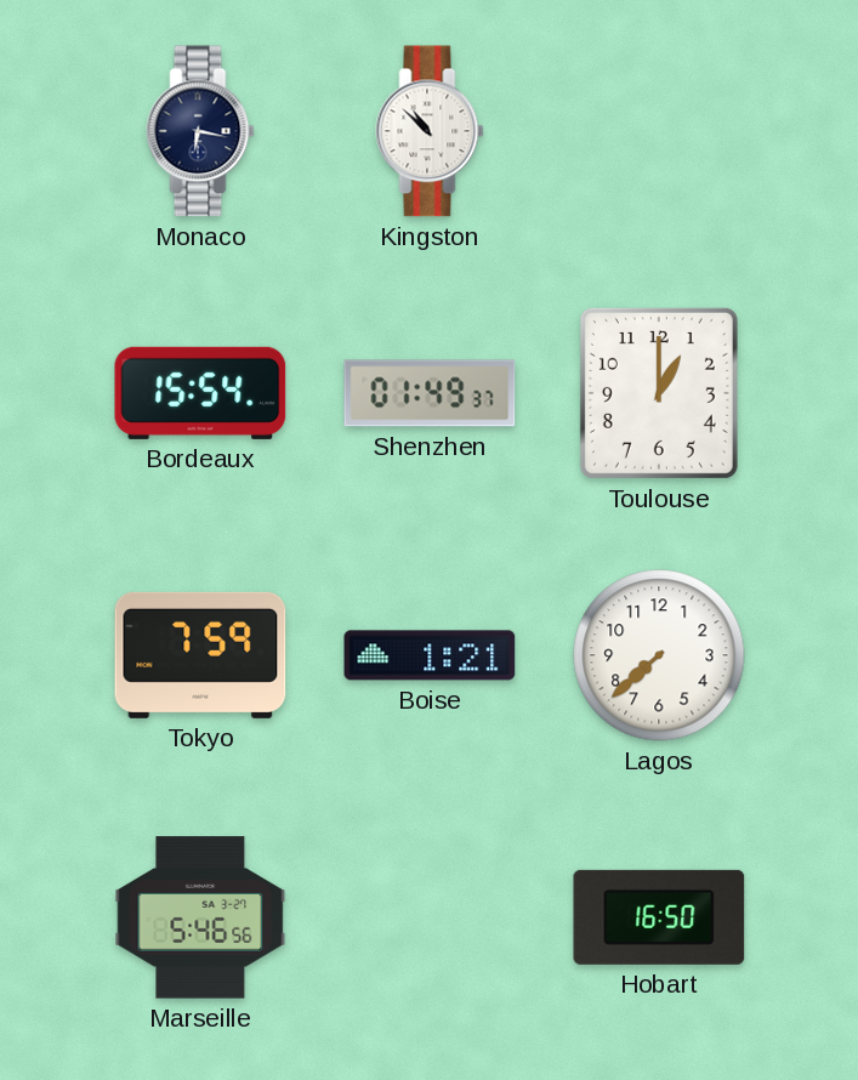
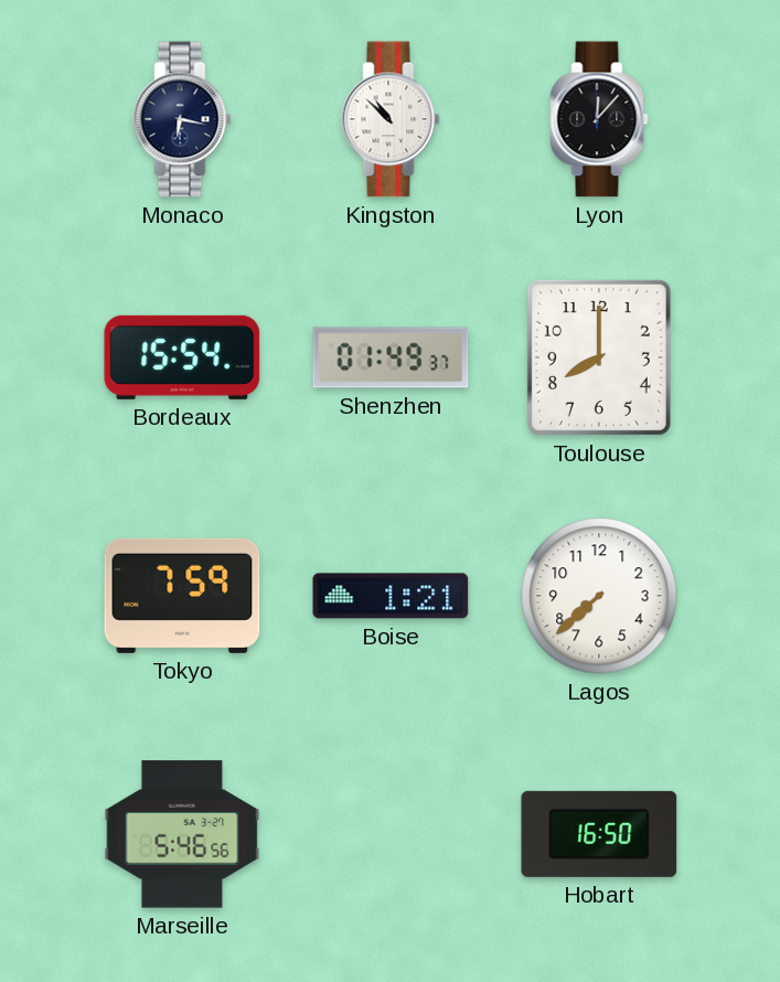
Lyon: none -> 12:07 (599, 119)
Toulouse: 1:00 -> 8:00 (599, 357)
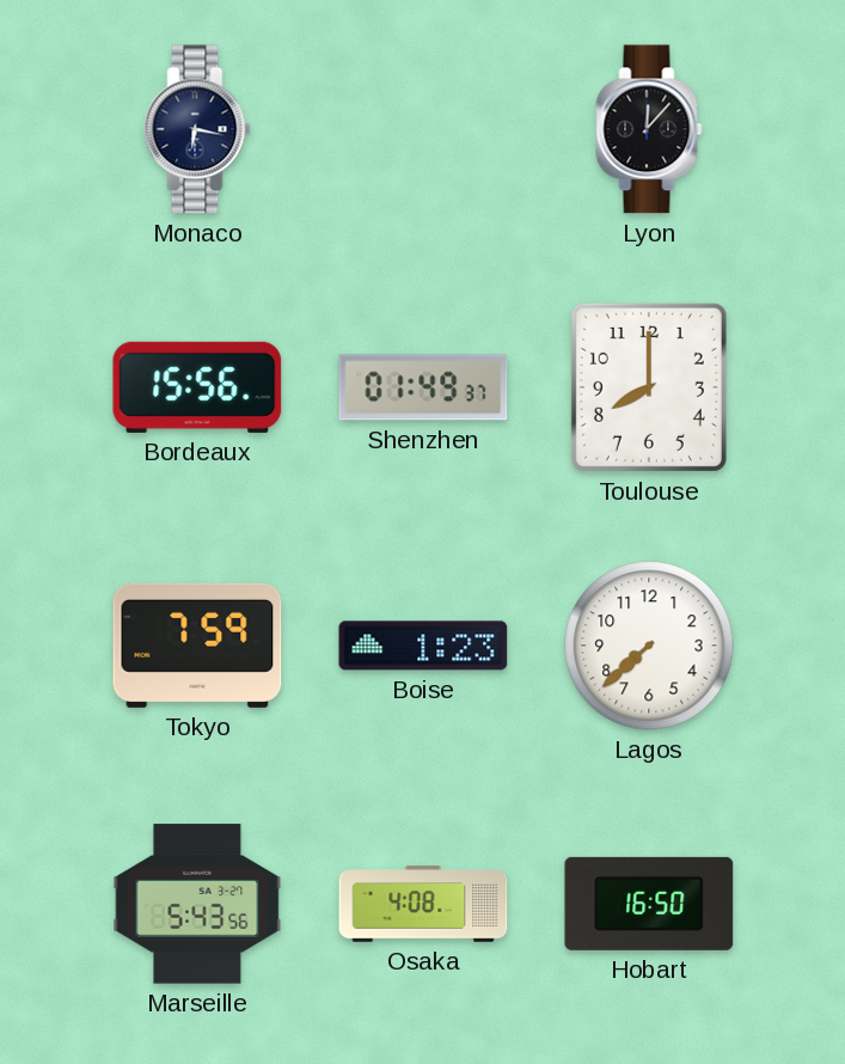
Kingston: 10:52 -> none (391, 119)
Bordeaux: 15:54 -> 15:56 (197, 387)
Boise: 1:21 -> 1:23 (423, 646)
Marseille: 5:46 -> 5:43 (197, 904)
Osaka: none -> 4:08 (423, 904)
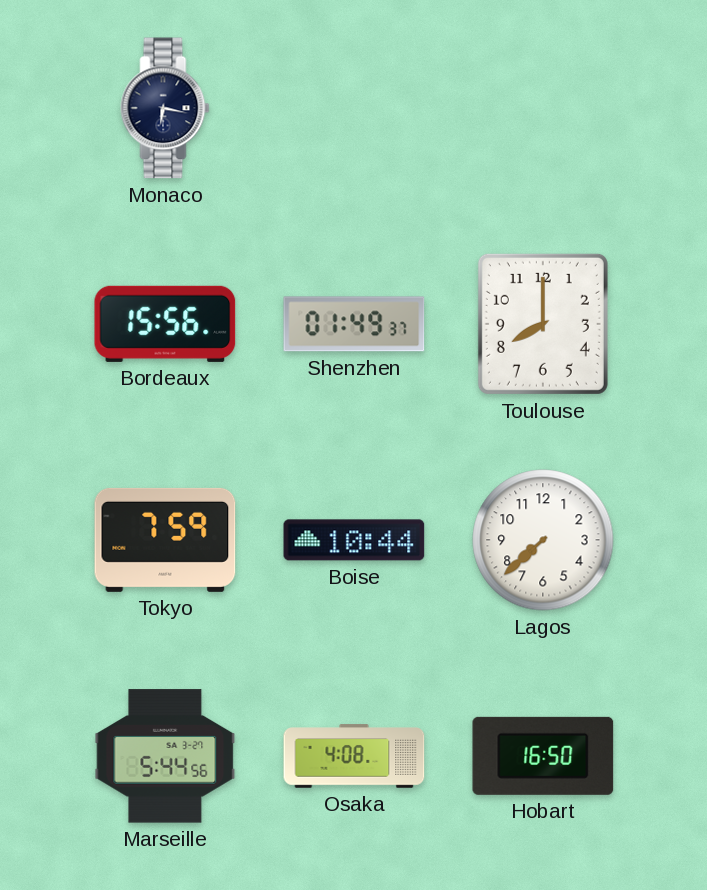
Lyon: 12:07 -> none (649, 129)
Boise: 1:23 -> 10:44 (354, 540)
Marseille: 5:43 -> 5:44 (165, 756)
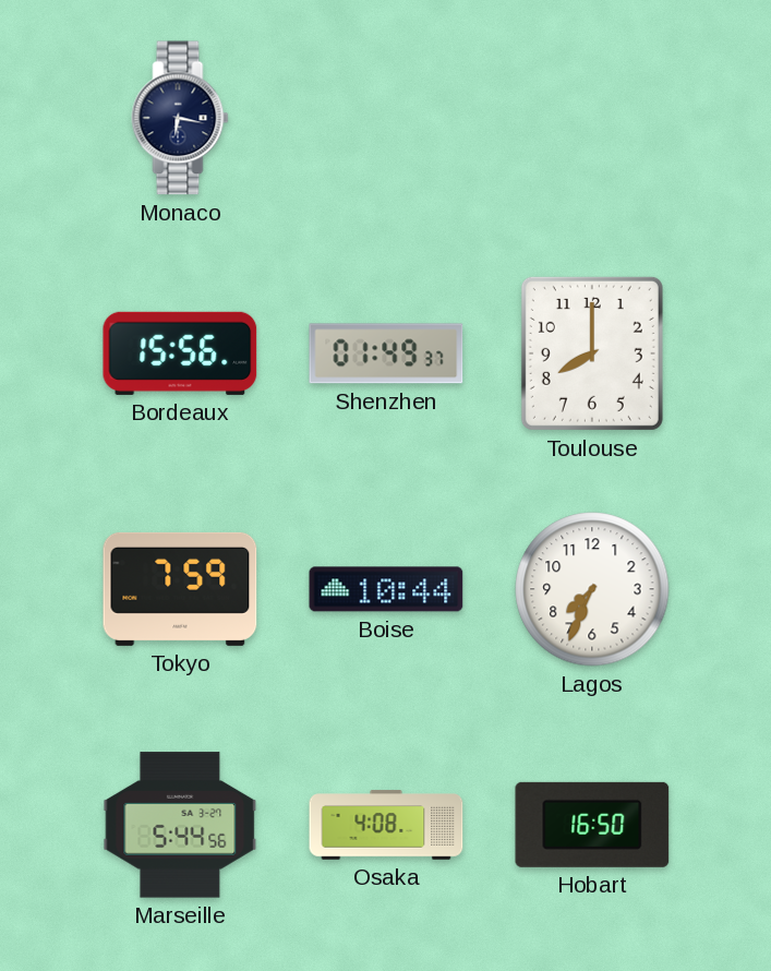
Lagos: 7:38 -> 7:34 (592, 589)
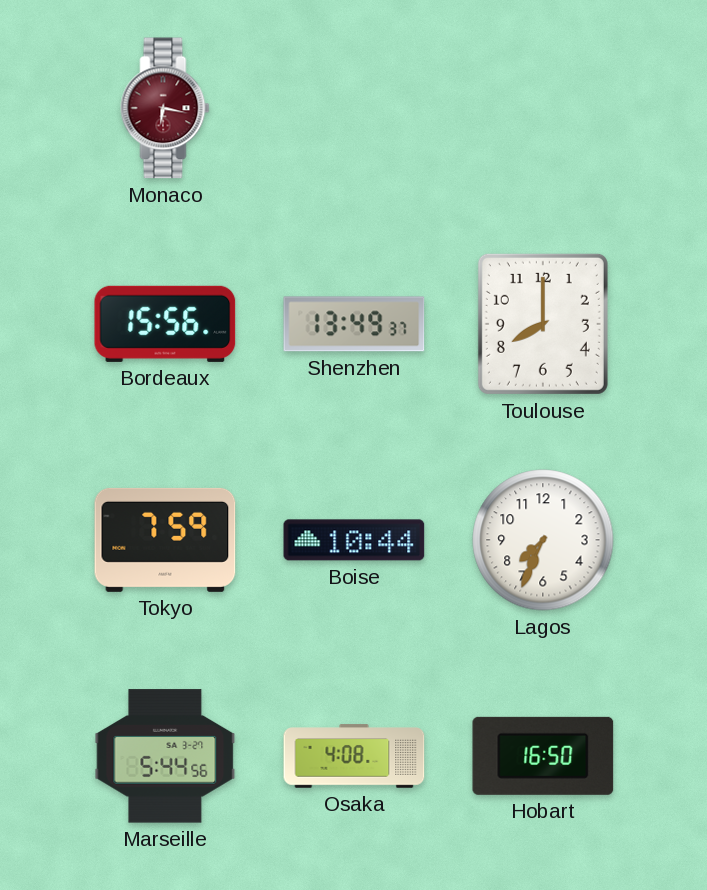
Monaco dial: navy -> burgundy (165, 108)
Shenzhen: 01:49 -> 13:49 (354, 324)
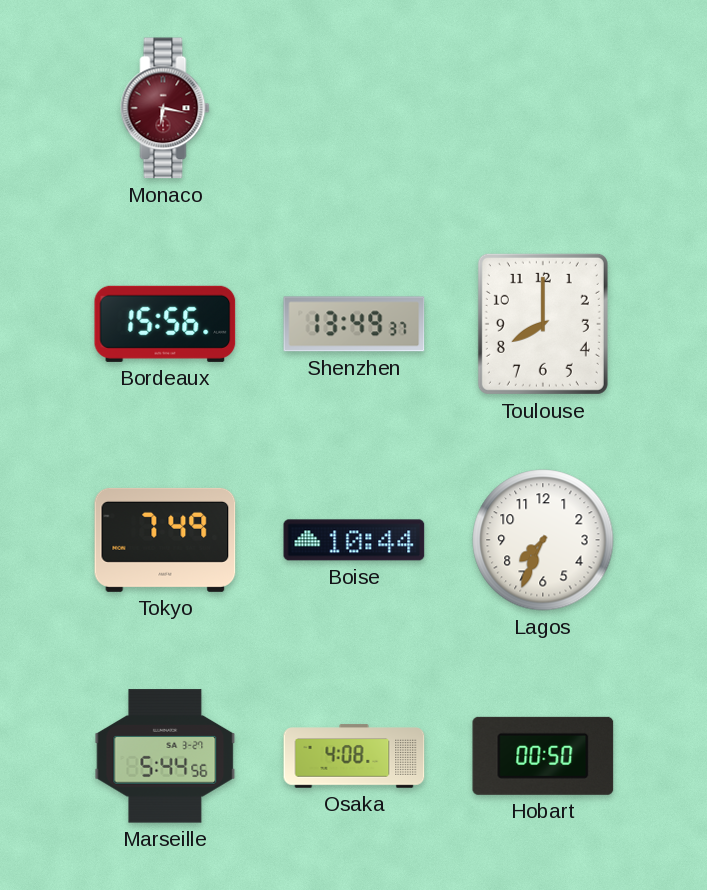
Tokyo: 7:59 -> 7:49 (165, 540)
Hobart: 16:50 -> 00:50 (543, 756)
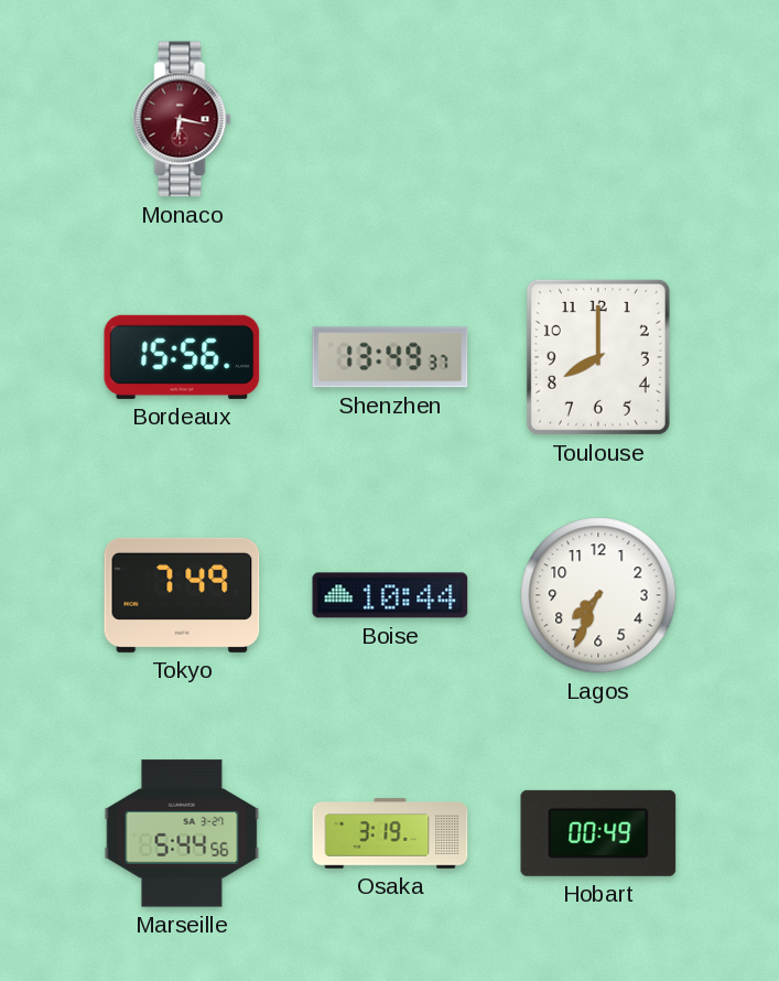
Osaka: 4:08 -> 3:19 (390, 833)
Hobart: 00:50 -> 00:49 (598, 833)
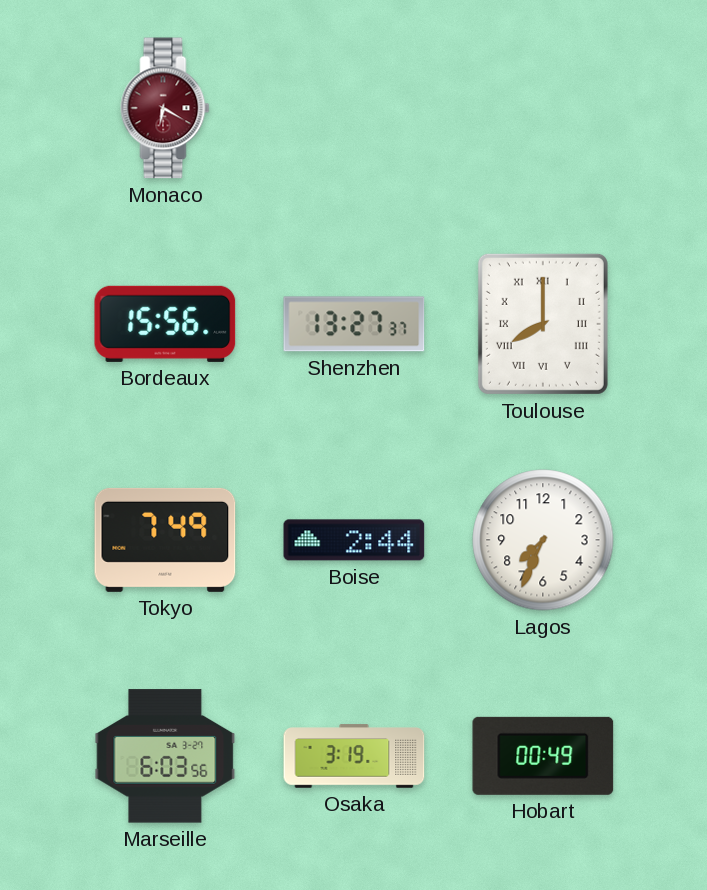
Monaco: 6:17 -> 6:20 (165, 108)
Shenzhen: 13:49 -> 13:27 (354, 324)
Toulouse numerals: Arabic -> Roman (543, 324)
Boise: 10:44 -> 2:44 (354, 540)
Marseille: 5:44 -> 6:03 (165, 756)
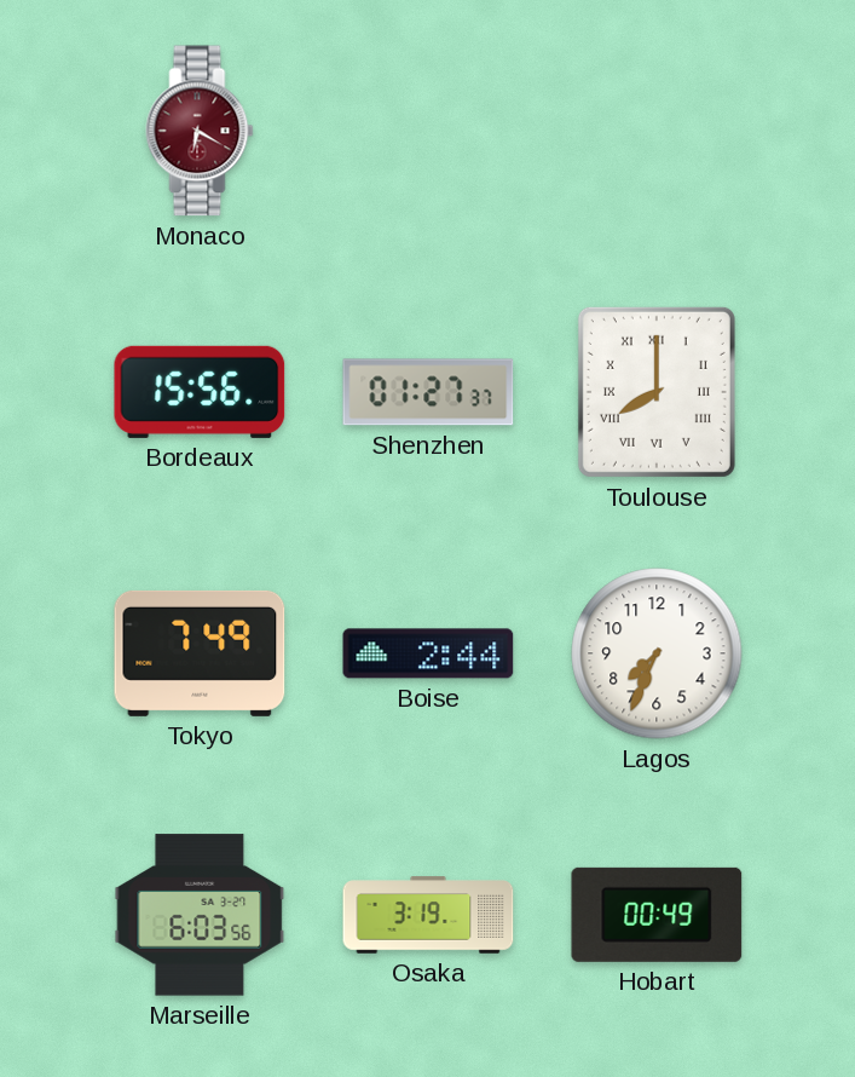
Shenzhen: 13:27 -> 01:27 (428, 392)
